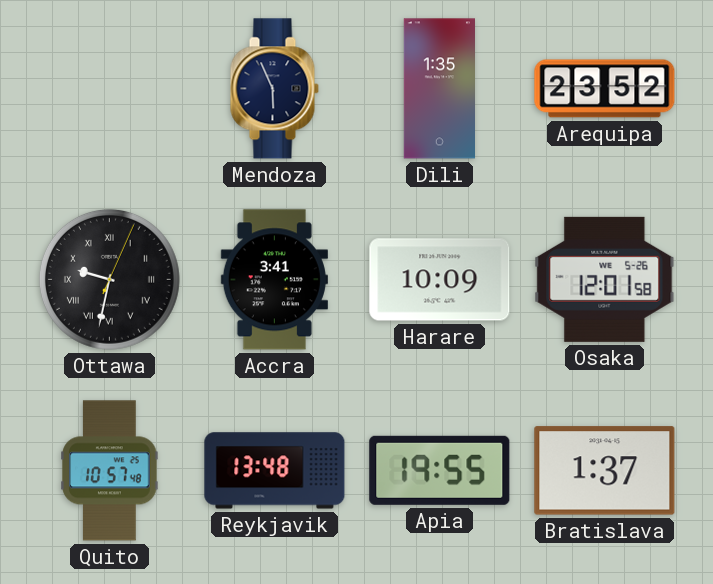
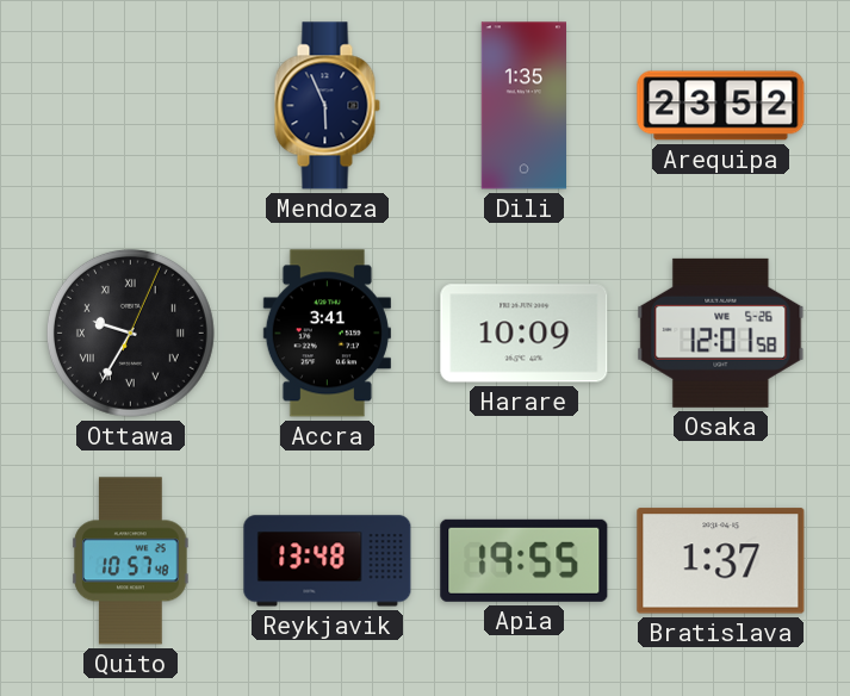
Ottawa: 9:32 -> 9:35 (130, 333)
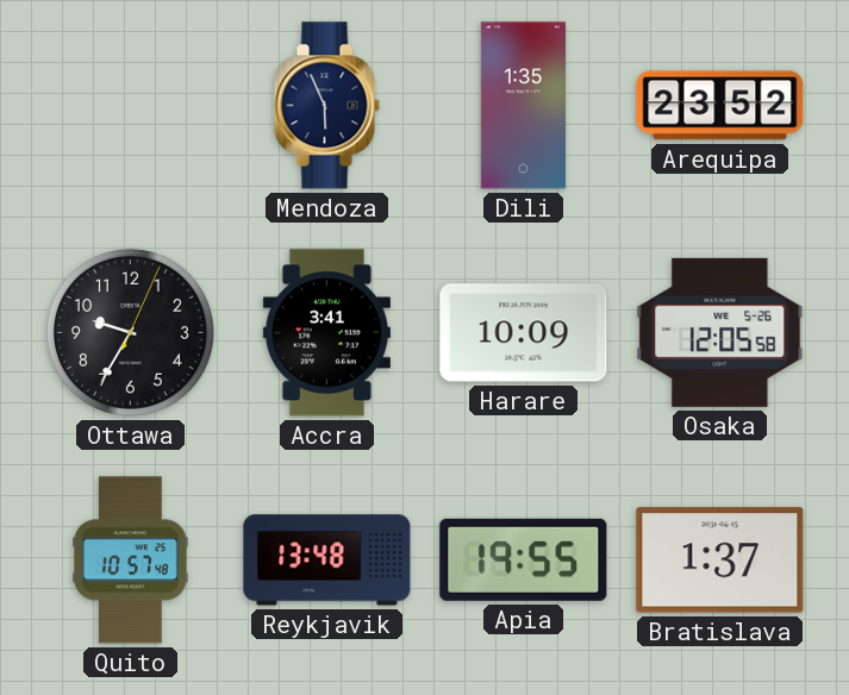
Ottawa numerals: Roman -> Arabic (130, 332)
Osaka: 12:01 -> 12:05 (720, 332)
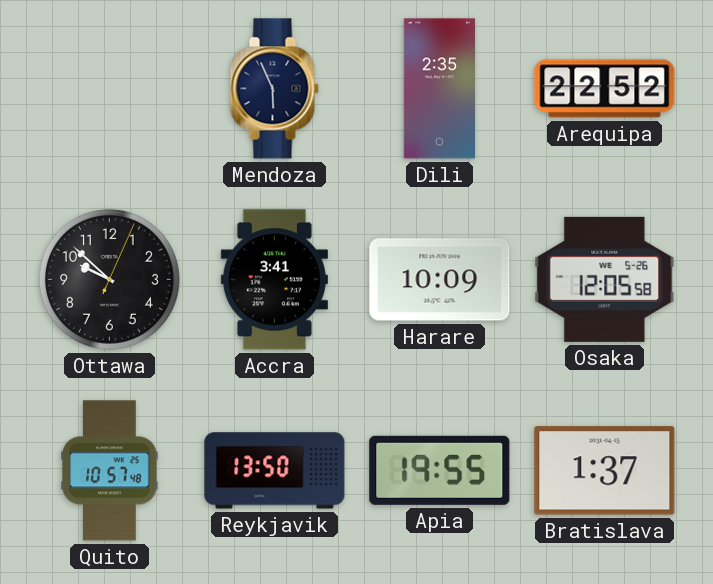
Dili: 1:35 -> 2:35 (439, 89)
Arequipa: 23:52 -> 22:52 (605, 89)
Ottawa: 9:35 -> 9:52 (109, 279)
Reykjavik: 13:48 -> 13:50 (275, 471)
